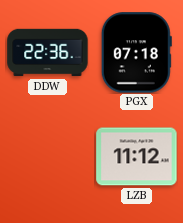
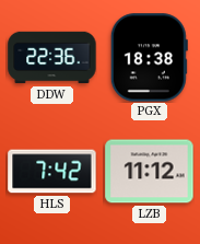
PGX: 07:18 -> 18:38 (149, 58)
HLS: none -> 7:42 (52, 172)
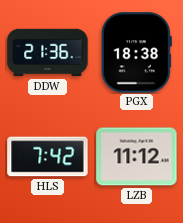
DDW: 22:36 -> 21:36 (48, 53)
